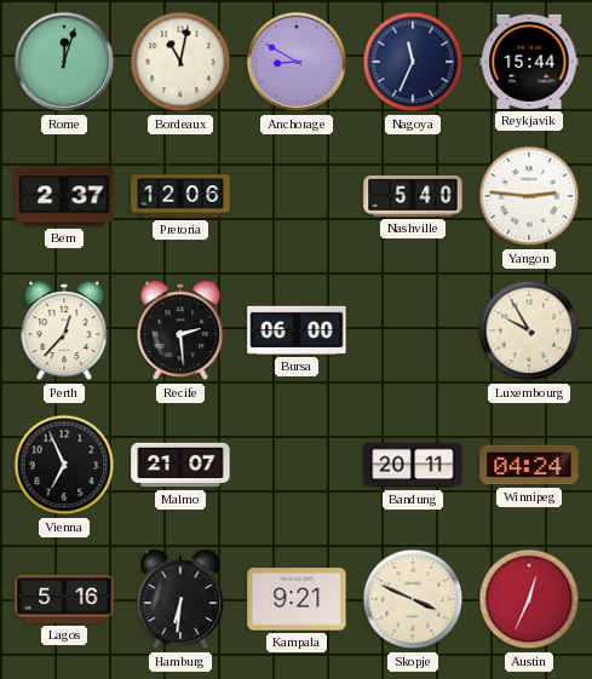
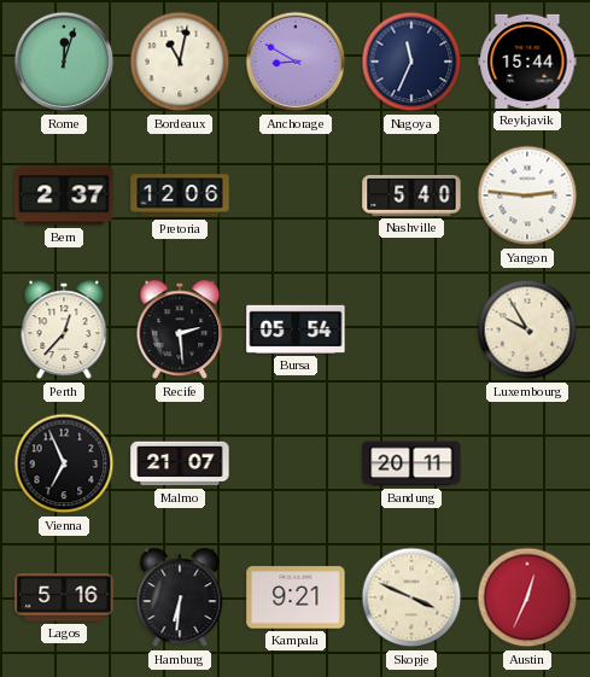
Bursa: 06:00 -> 05:54 (296, 329)
Winnipeg: 04:24 -> none (529, 465)
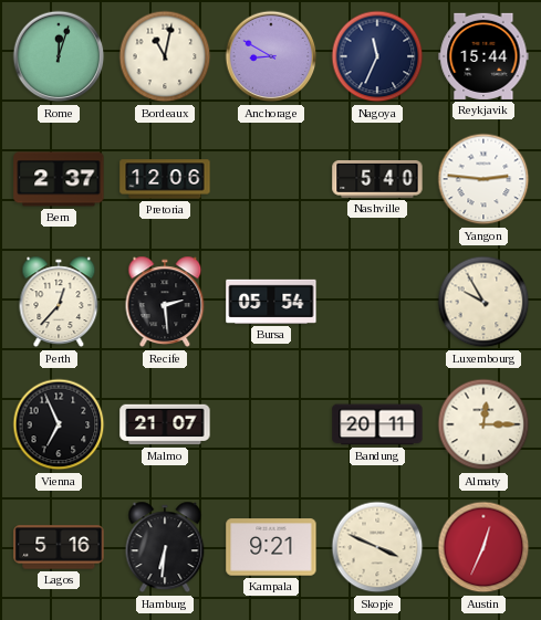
Almaty: none -> 12:15 (483, 424)
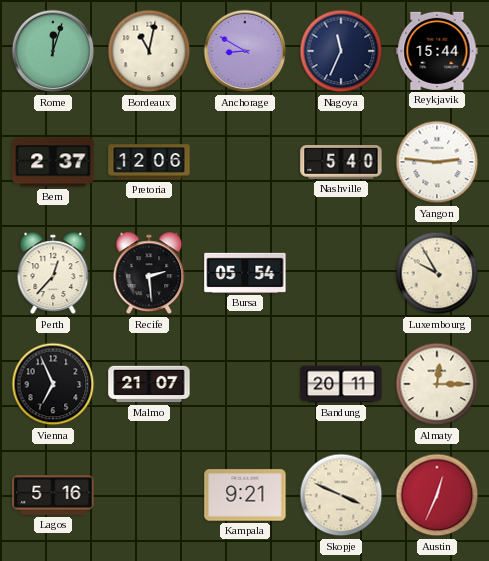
Hamburg: 6:31 -> none (165, 547)
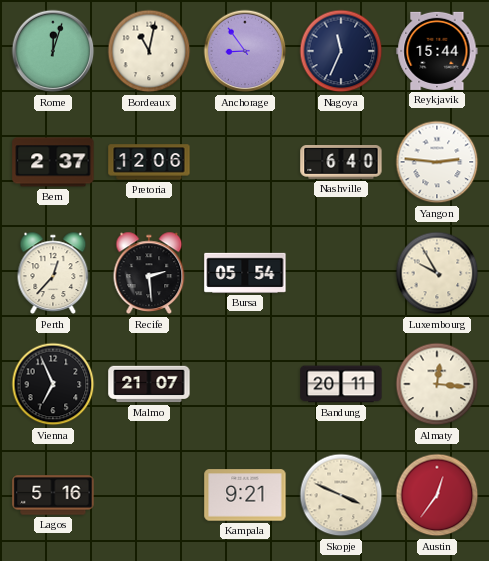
Anchorage: 8:50 -> 8:54 (245, 51)
Nashville: 5:40 -> 6:40 (341, 163)
Almaty: 12:15 -> 12:16 (437, 384)
Austin: 12:34 -> 12:36 (437, 495)
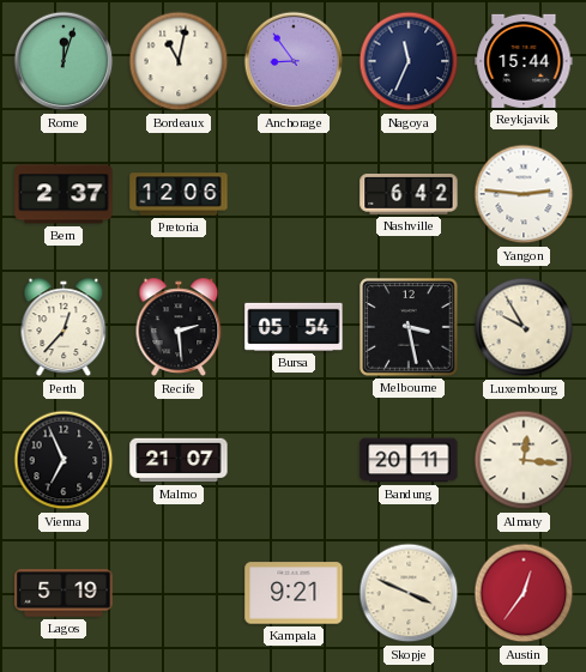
Nashville: 6:40 -> 6:42 (409, 195)
Melbourne: none -> 3:28 (409, 327)
Lagos: 5:16 -> 5:19 (64, 593)
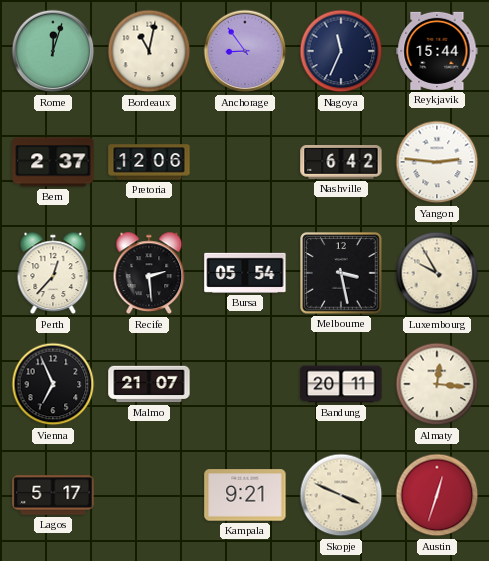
Lagos: 5:19 -> 5:17 (53, 495)
Austin: 12:36 -> 12:33 (437, 495)
